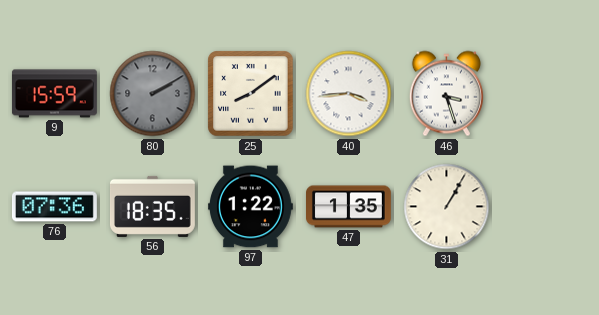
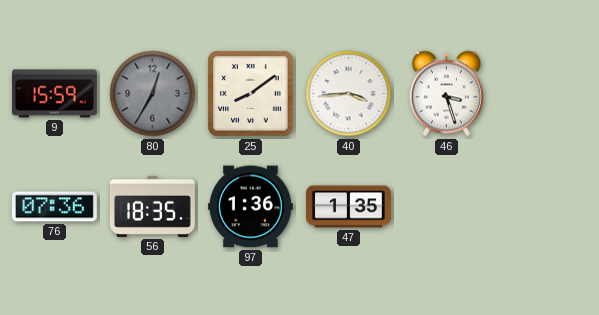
80: 2:10 -> 12:35 (153, 94)
97: 1:22 -> 1:36 (250, 207)
31: 1:05 -> none (447, 207)
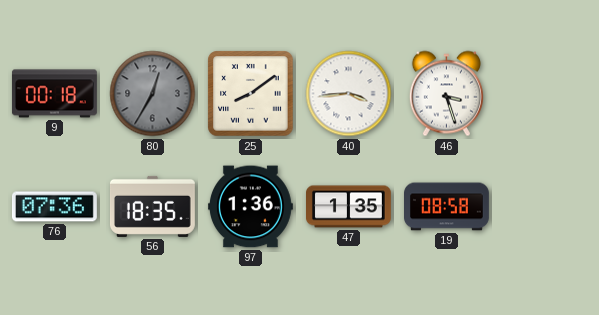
9: 15:59 -> 00:18 (55, 94)
19: none -> 08:58 (447, 207)
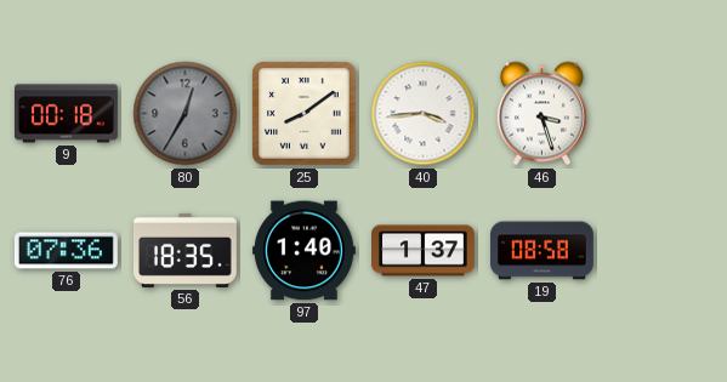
97: 1:36 -> 1:40 (303, 251)
47: 1:35 -> 1:37 (424, 251)
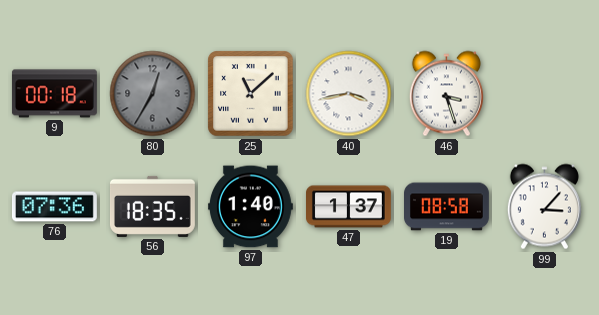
25: 8:09 -> 11:08 (251, 94)
40: 3:44 -> 3:43 (349, 94)
99: none -> 3:07 (544, 207)
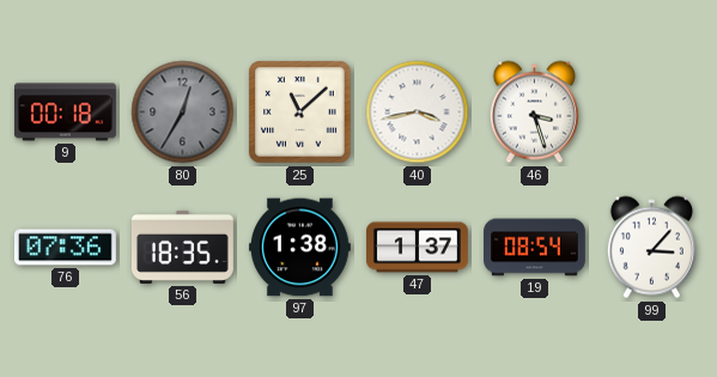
97: 1:40 -> 1:38 (299, 248)
19: 08:58 -> 08:54 (535, 248)
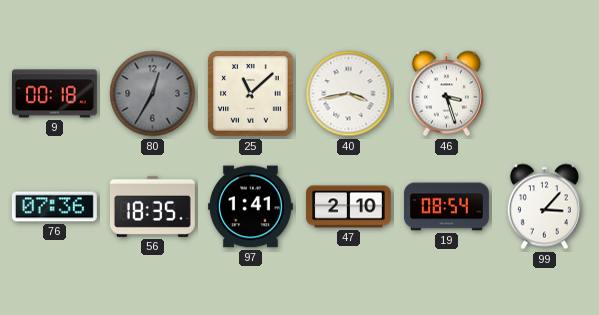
97: 1:38 -> 1:41 (250, 207)
47: 1:37 -> 2:10 (349, 207)
